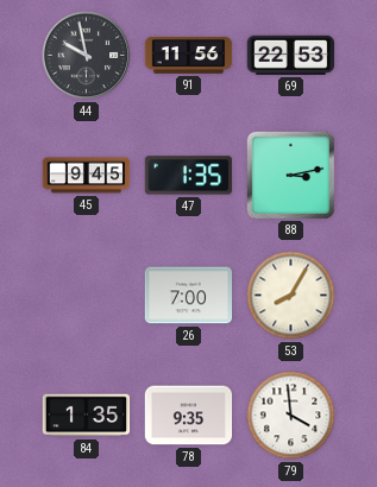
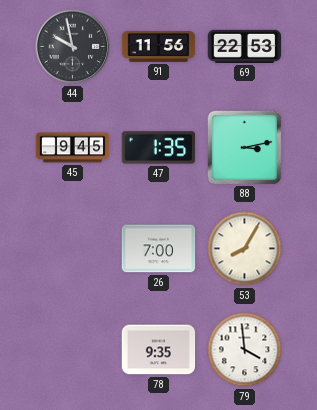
84: 1:35 -> none (87, 416)
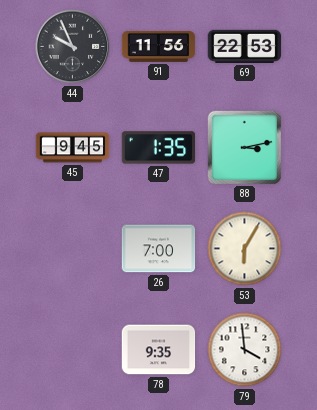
44: 9:58 -> 9:56 (73, 47)
53: 8:05 -> 6:05 (245, 249)
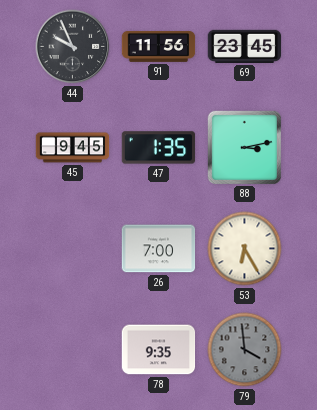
69: 22:53 -> 23:45 (245, 46)
53: 6:05 -> 6:25 (245, 249)
79 dial: white -> grey (245, 350)
